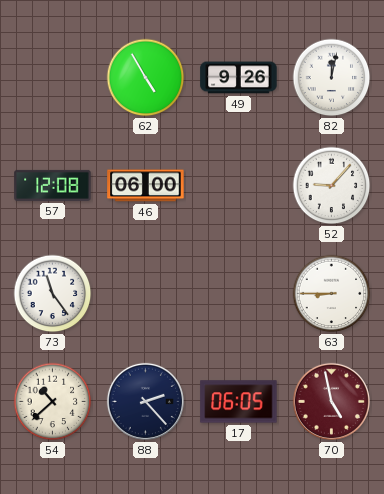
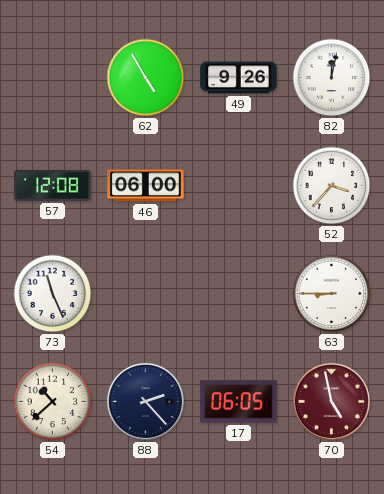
52: 9:07 -> 3:37 (332, 186)
73: 11:24 -> 11:26 (53, 294)
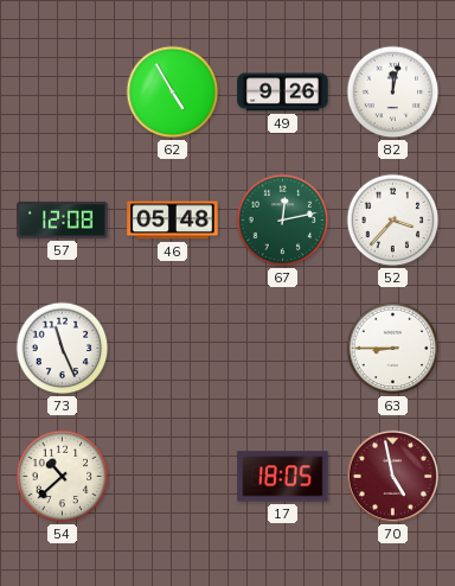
46: 06:00 -> 05:48 (173, 221)
67: none -> 12:13 (283, 221)
88: 2:23 -> none (145, 401)
17: 06:05 -> 18:05 (283, 477)
